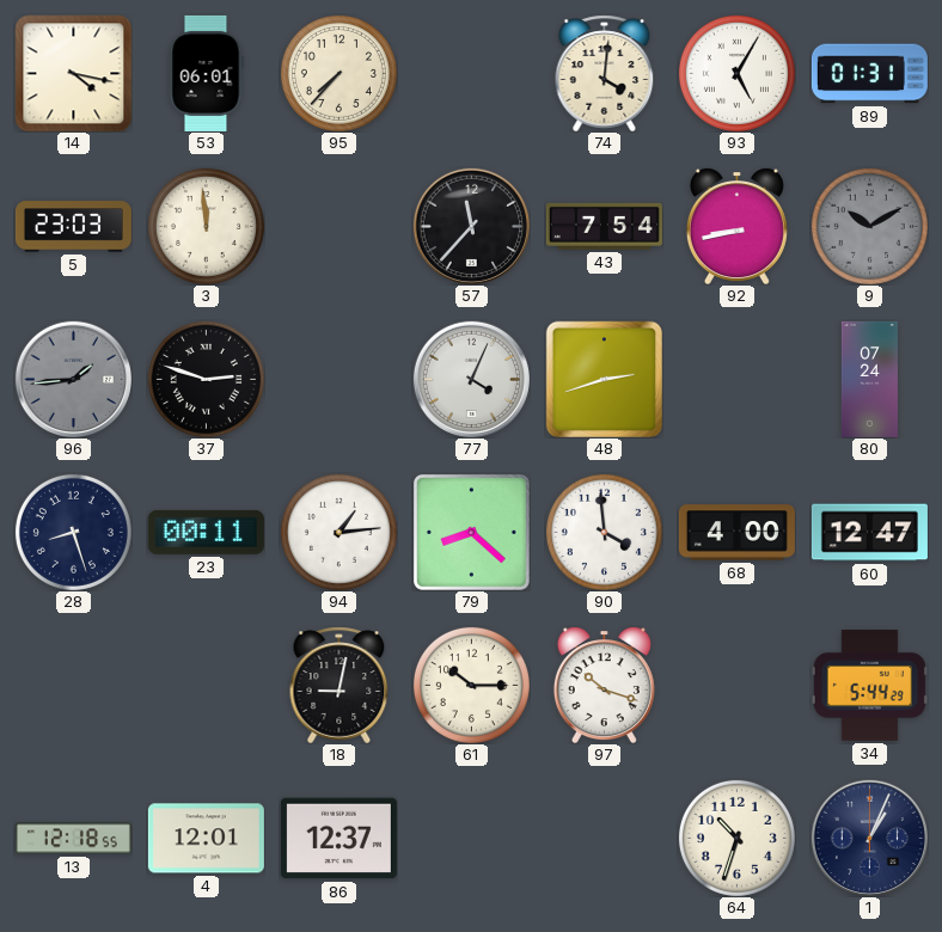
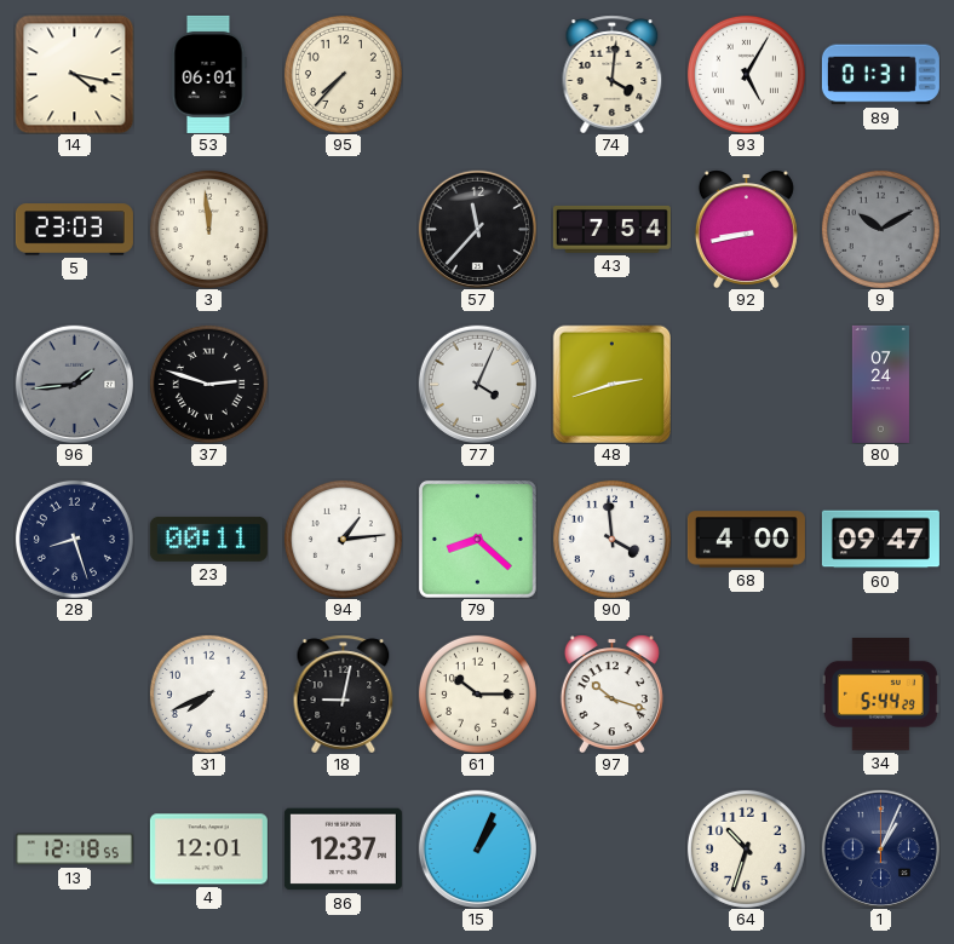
60: 12:47 -> 09:47 (880, 540)
31: none -> 7:41 (208, 693)
15: none -> 1:04 (477, 848)
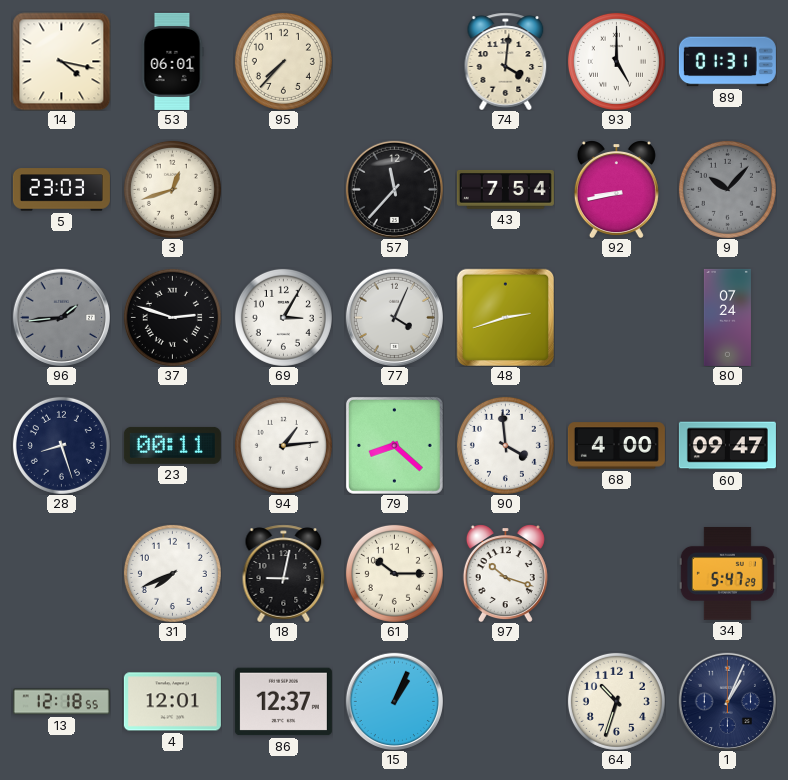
93: 5:05 -> 5:00 (616, 61)
3: 11:59 -> 12:42 (172, 189)
9: 10:10 -> 10:07 (727, 189)
69: none -> 3:05 (283, 317)
34: 5:44 -> 5:47 (727, 573)
